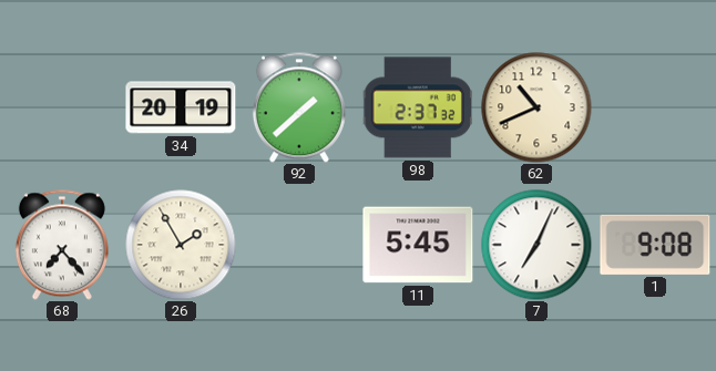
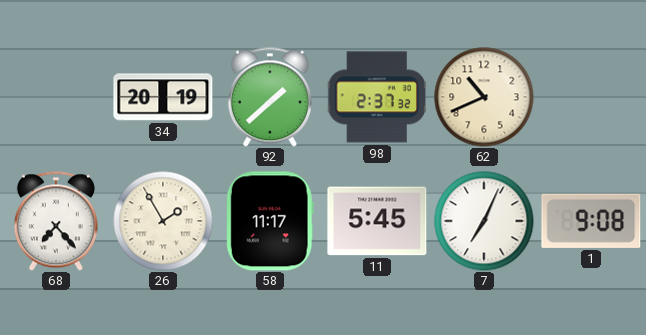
58: none -> 11:17 (270, 221)
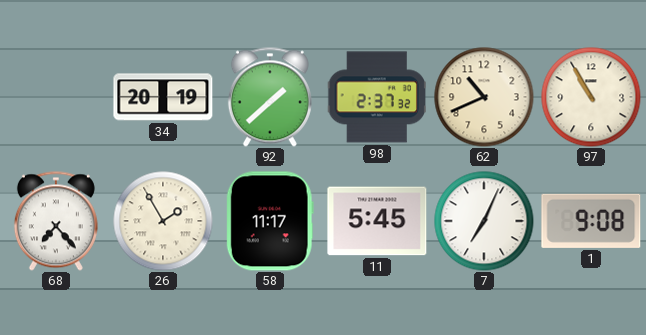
97: none -> 10:55 (591, 97)
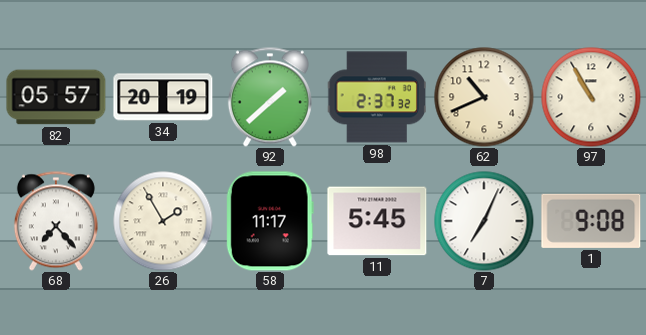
82: none -> 05:57 (56, 97)
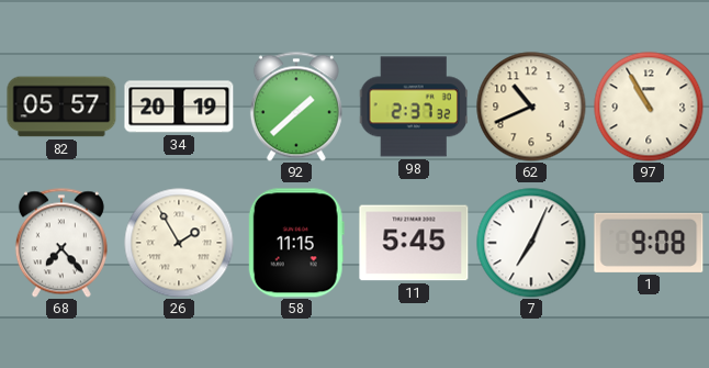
58: 11:17 -> 11:15 (296, 243)
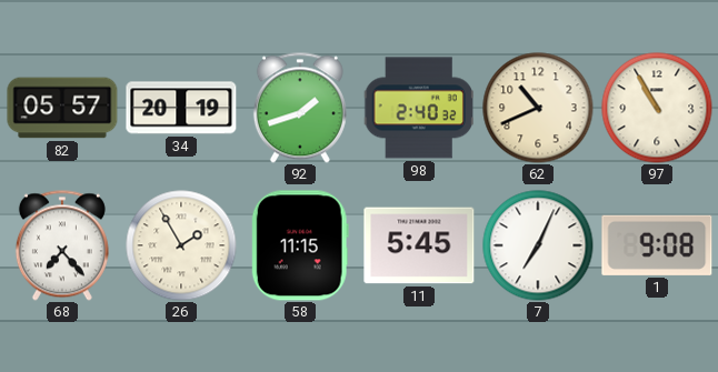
92: 1:38 -> 1:42 (300, 108)
98: 2:37 -> 2:40 (418, 108)
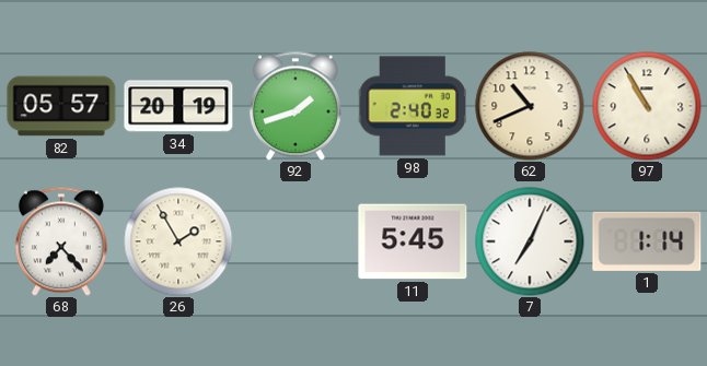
58: 11:15 -> none (300, 245)
1: 9:08 -> 1:14 (647, 241)
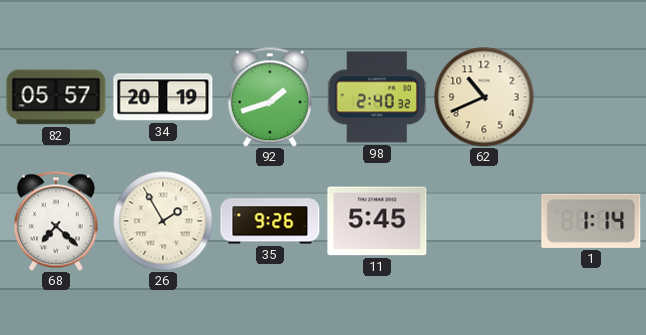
97: 10:55 -> none (647, 106)
68: 7:23 -> 7:22 (56, 221)
35: none -> 9:26 (270, 221)
7: 7:04 -> none (530, 241)
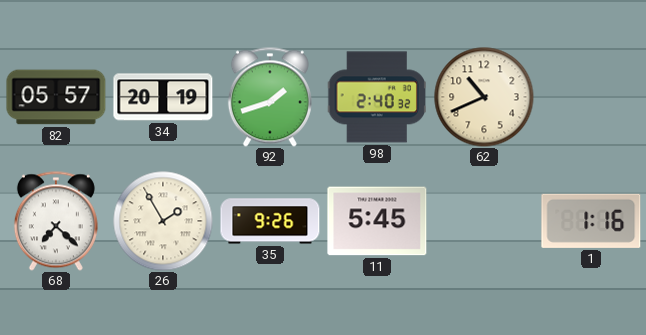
1: 1:14 -> 1:16 (591, 221)
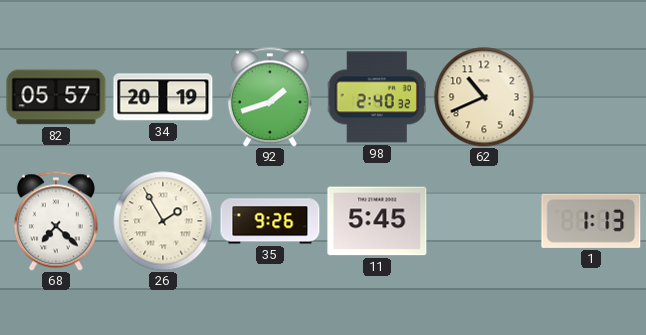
1: 1:16 -> 1:13 (591, 221)
